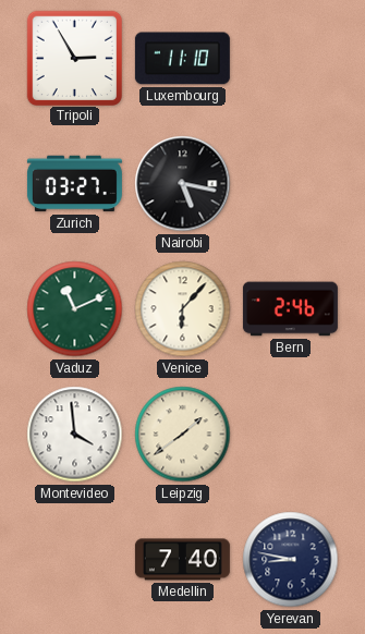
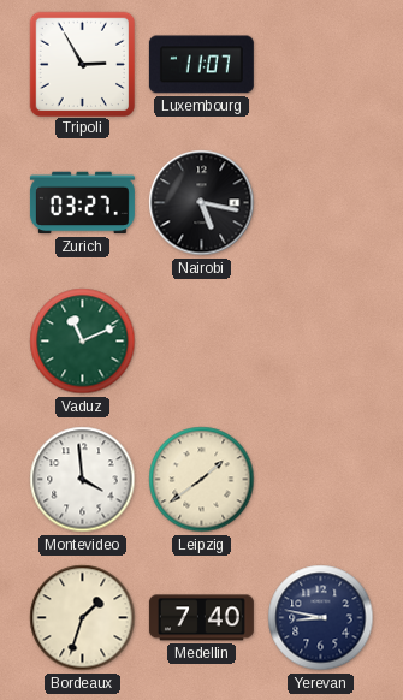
Luxembourg: 11:10 -> 11:07 (201, 65)
Venice: 6:07 -> none (183, 309)
Bern: 2:46 -> none (290, 309)
Bordeaux: none -> 1:33 (83, 618)
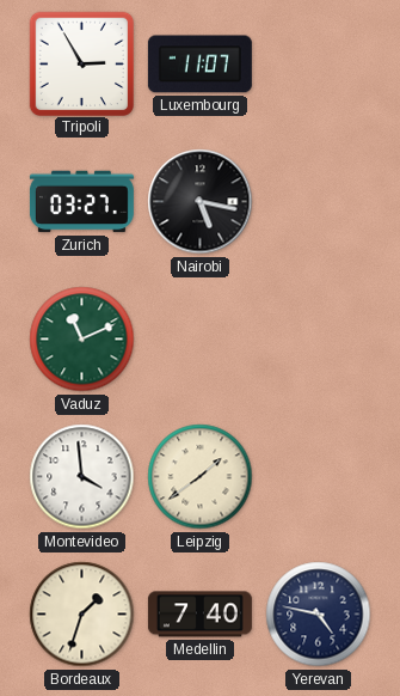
Yerevan: 8:47 -> 4:47 (319, 615)
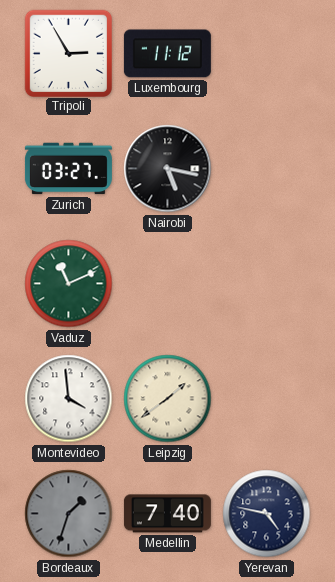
Luxembourg: 11:07 -> 11:12 (167, 54)
Bordeaux dial: cream -> grey (69, 514)
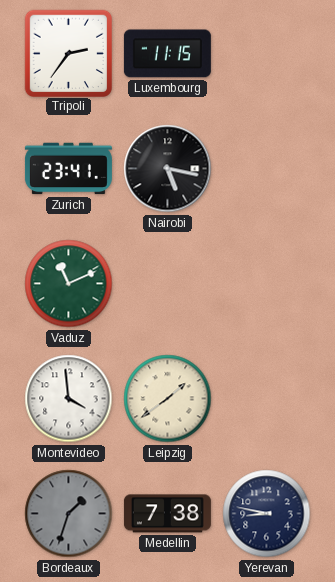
Tripoli: 2:55 -> 2:36 (68, 53)
Luxembourg: 11:12 -> 11:15 (167, 54)
Zurich: 03:27 -> 23:41 (68, 169)
Medellin: 7:40 -> 7:38 (167, 514)
Yerevan: 4:47 -> 8:47 (267, 514)
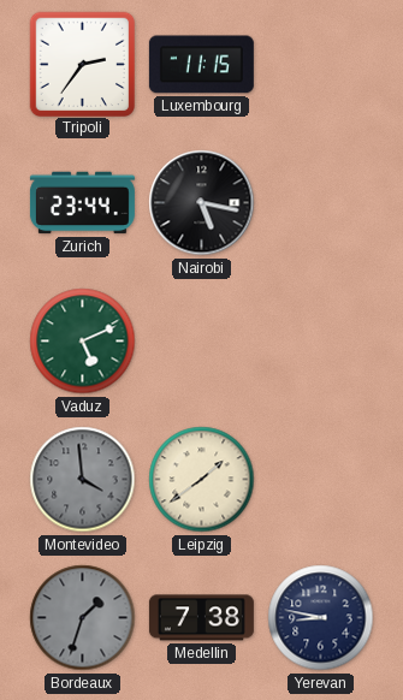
Zurich: 23:41 -> 23:44 (82, 203)
Vaduz: 11:11 -> 5:11 (83, 342)
Montevideo dial: white -> grey (83, 480)
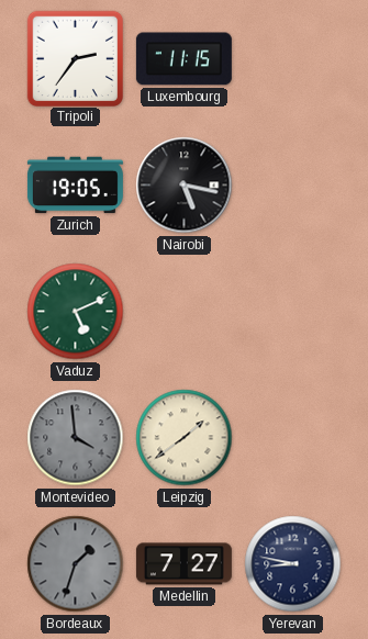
Zurich: 23:44 -> 19:05 (75, 186)
Medellin: 7:38 -> 7:27 (183, 564)
